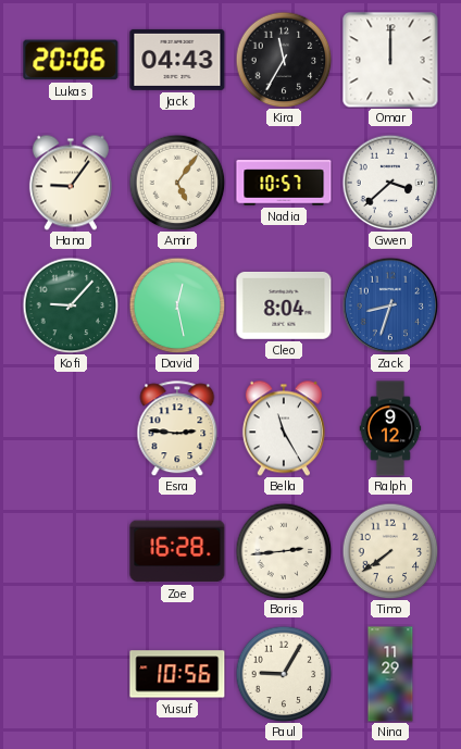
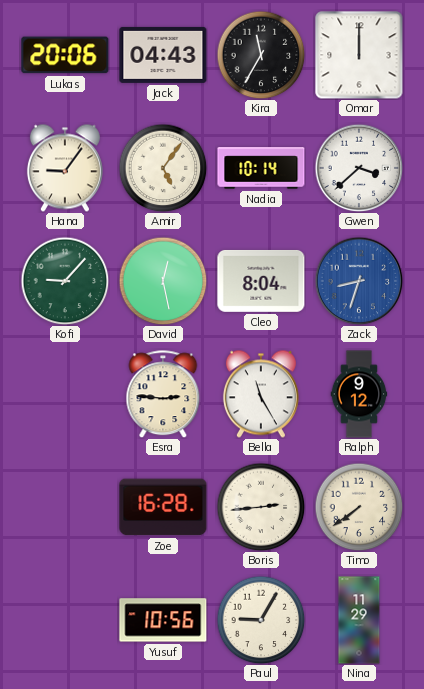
Nadia: 10:57 -> 10:14 (261, 168)
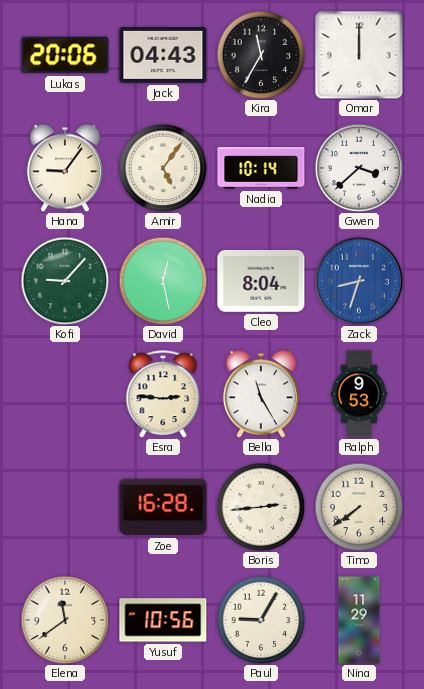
Ralph: 9:12 -> 9:53 (359, 394)
Elena: none -> 11:39 (65, 620)
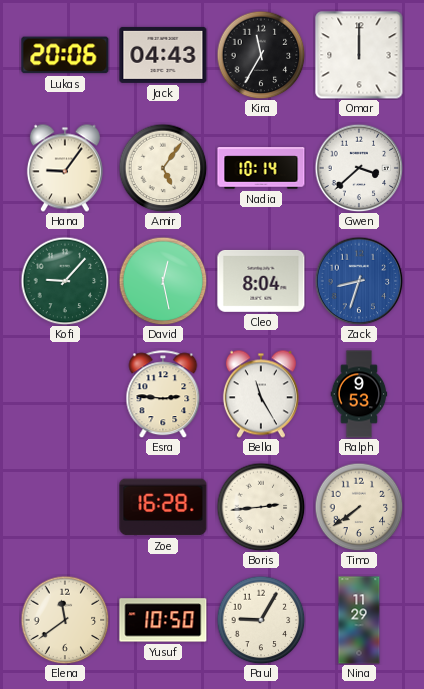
Yusuf: 10:56 -> 10:50 (163, 620)
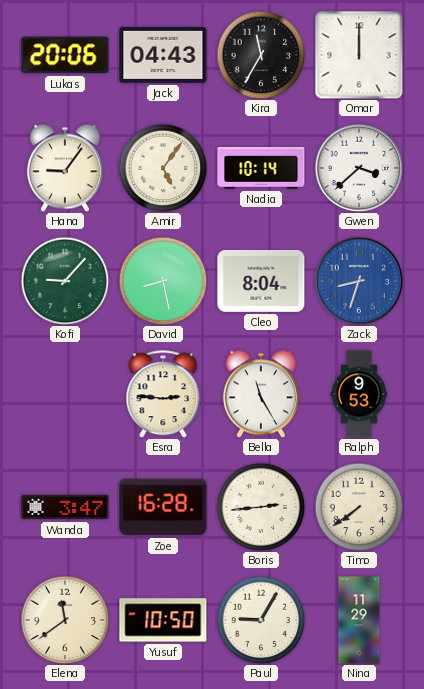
David: 12:28 -> 8:28 (163, 281)
Wanda: none -> 3:47 (65, 507)
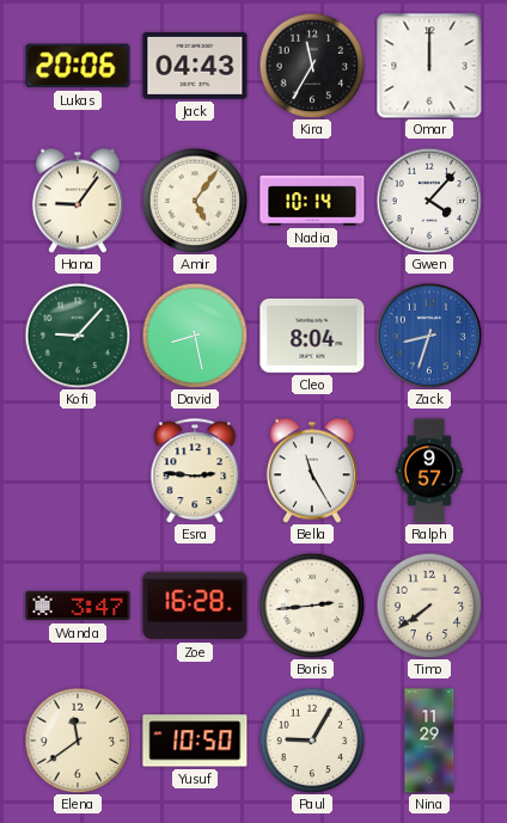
Gwen: 3:38 -> 4:07 (429, 201)
Ralph: 9:53 -> 9:57 (429, 471)
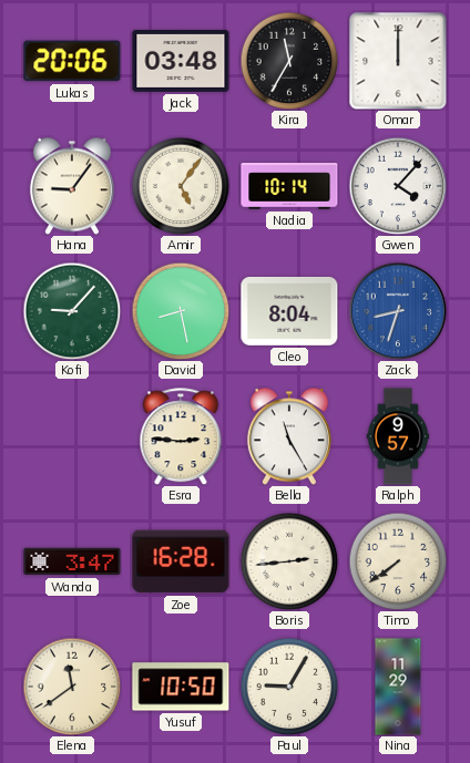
Jack: 04:43 -> 03:48 (181, 61)
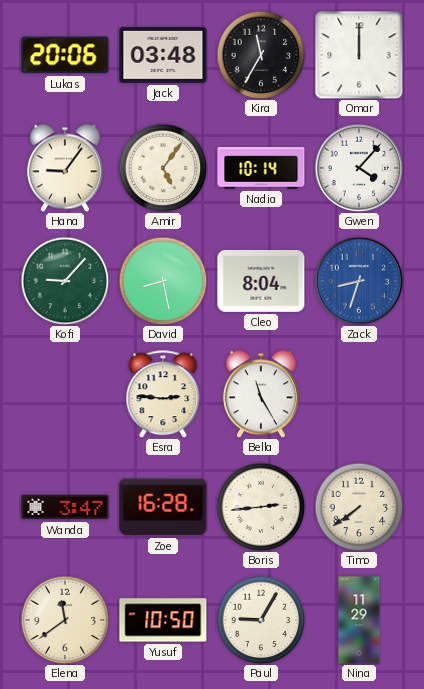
Ralph: 9:57 -> none (398, 436)
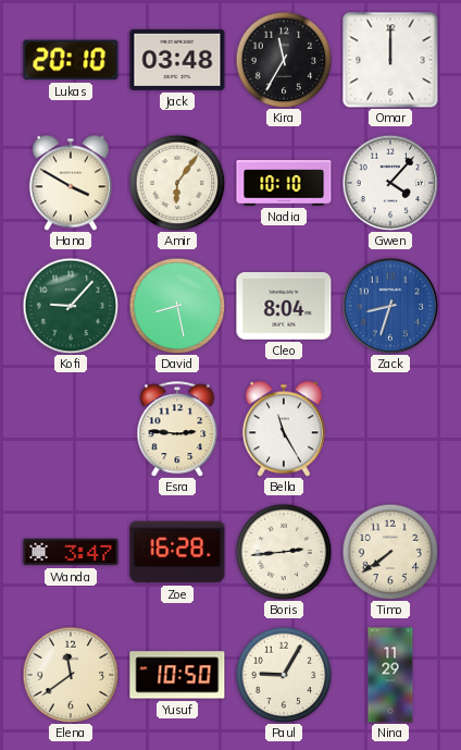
Lukas: 20:06 -> 20:10 (71, 60)
Hana: 9:06 -> 3:50 (71, 183)
Amir: 5:06 -> 6:06 (177, 183)
Nadia: 10:14 -> 10:10 (284, 183)
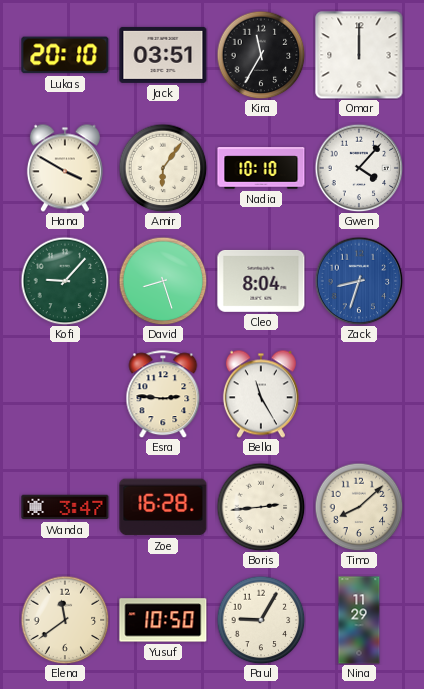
Jack: 03:48 -> 03:51 (163, 55)
David: 8:28 -> 8:27 (163, 281)
Timo: 7:39 -> 8:08 (359, 507)
